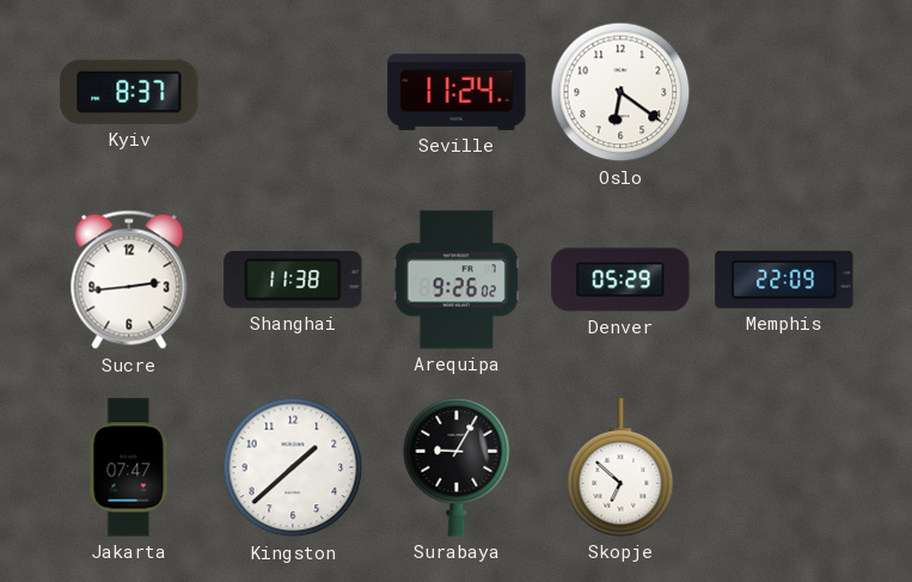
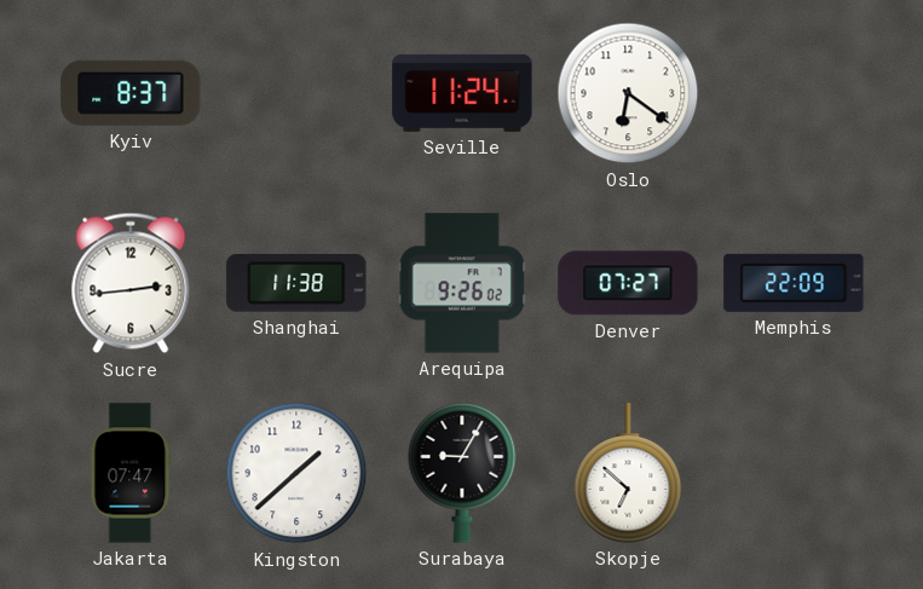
Denver: 05:29 -> 07:27 (628, 283)
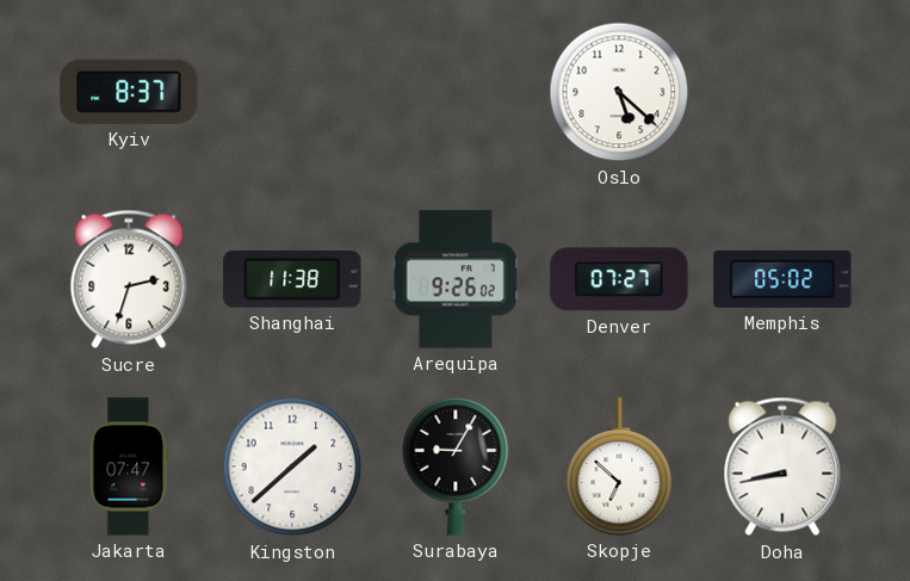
Seville: 11:24 -> none (462, 93)
Oslo: 6:21 -> 5:22 (619, 92)
Sucre: 2:44 -> 2:33 (129, 279)
Memphis: 22:09 -> 05:02 (782, 279)
Doha: none -> 8:43 (782, 466)
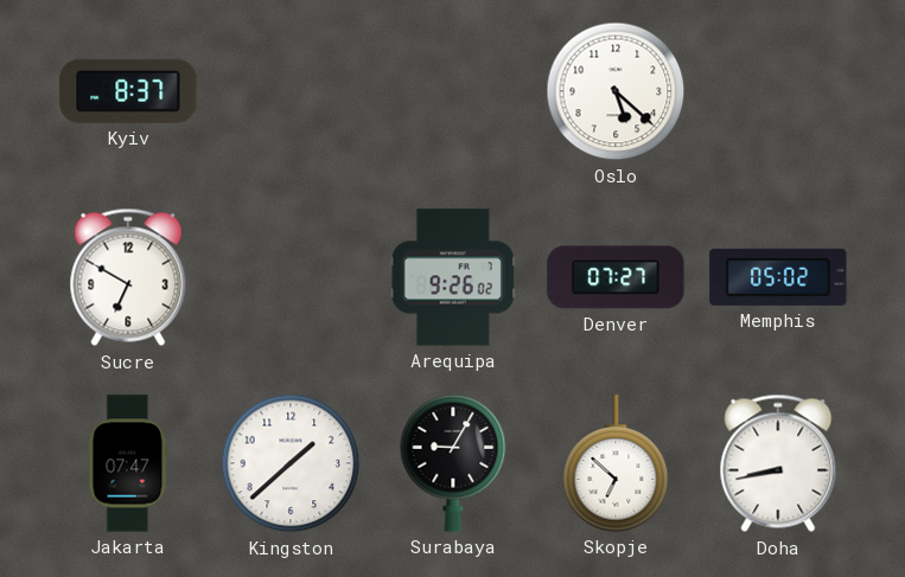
Sucre: 2:33 -> 6:50 (128, 277)
Shanghai: 11:38 -> none (292, 279)
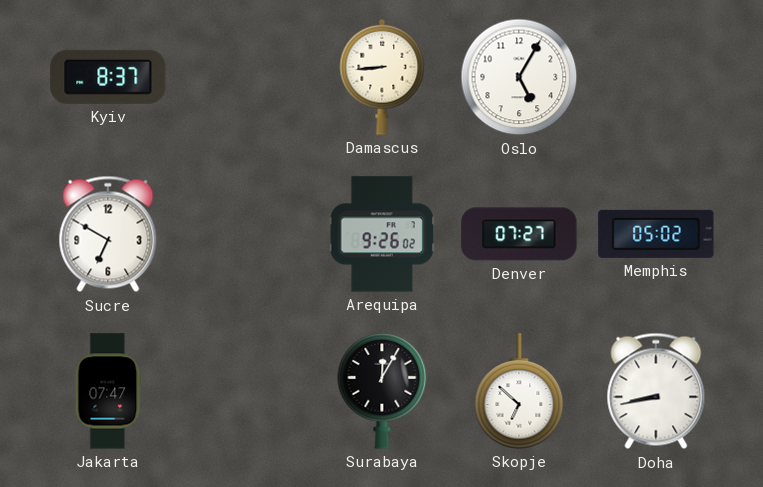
Damascus: none -> 8:44 (382, 77)
Oslo: 5:22 -> 5:05 (519, 77)
Kingston: 1:38 -> none (291, 463)
Surabaya: 9:05 -> 12:05 (382, 392)
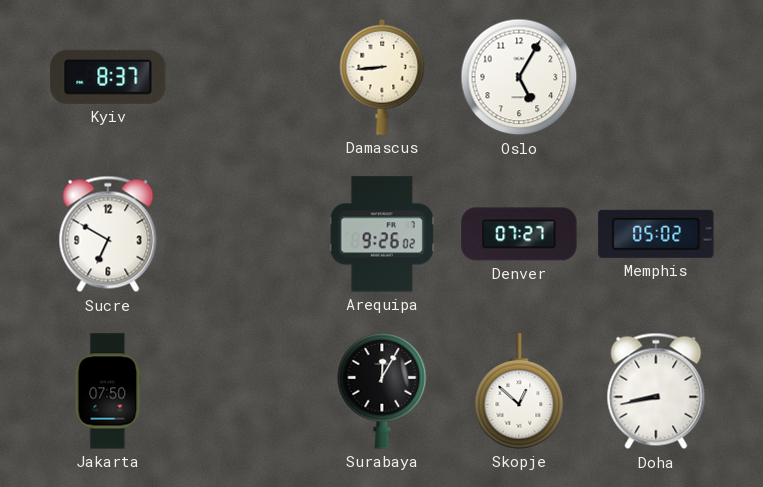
Jakarta: 07:47 -> 07:50 (108, 391)
Skopje: 6:52 -> 12:52 (519, 391)
